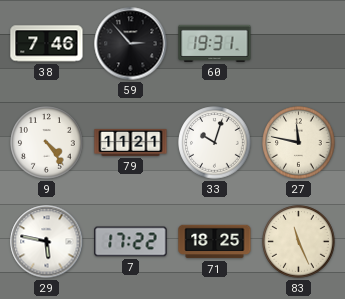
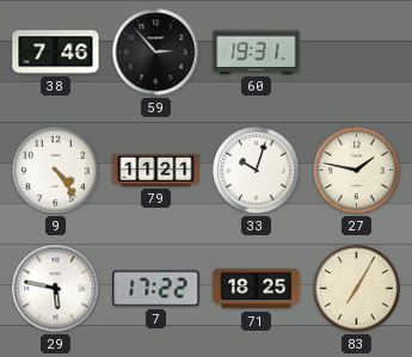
27: 11:47 -> 1:47 (357, 171)
83: 11:26 -> 7:05 (357, 289)
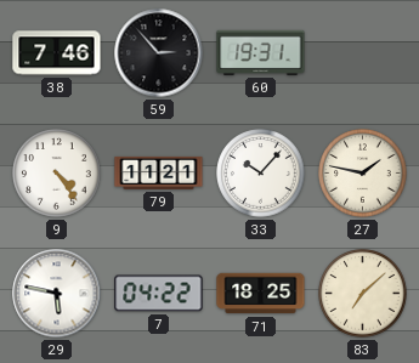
33: 10:03 -> 10:07 (261, 174)
7: 17:22 -> 04:22 (159, 294)
83: 7:05 -> 7:08 (363, 294)
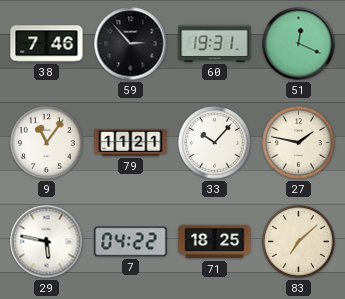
51: none -> 12:19 (299, 44)
9: 4:24 -> 11:06 (47, 143)
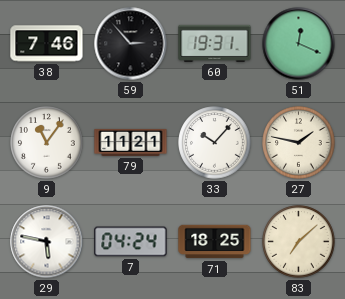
7: 04:22 -> 04:24 (131, 242)
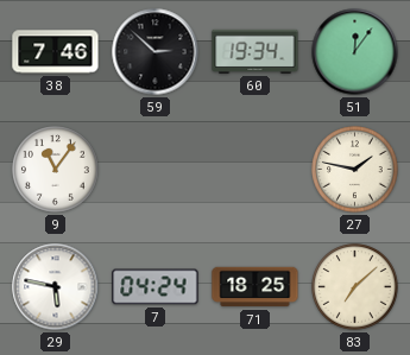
59: 2:53 -> 2:52 (156, 52)
60: 19:31 -> 19:34 (256, 51)
51: 12:19 -> 12:06 (355, 52)
79: 11:21 -> none (131, 142)
33: 10:07 -> none (215, 143)
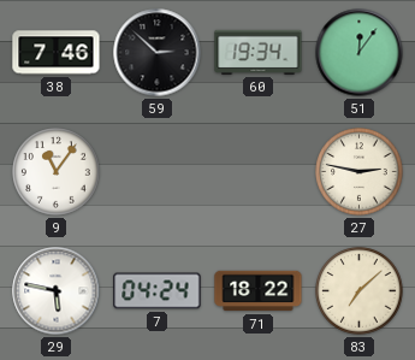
27: 1:47 -> 2:47 (360, 172)
71: 18:25 -> 18:22 (259, 291)
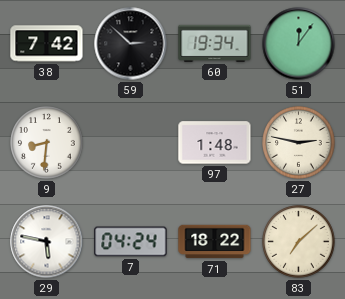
38: 7:46 -> 7:42 (47, 44)
9: 11:06 -> 8:31 (47, 143)
97: none -> 1:48 (215, 143)
